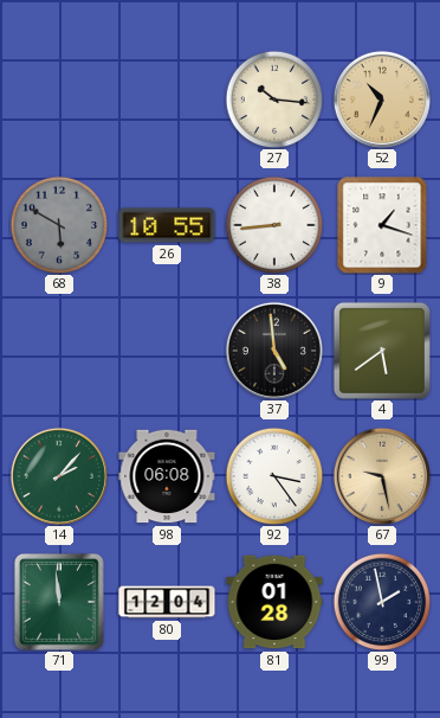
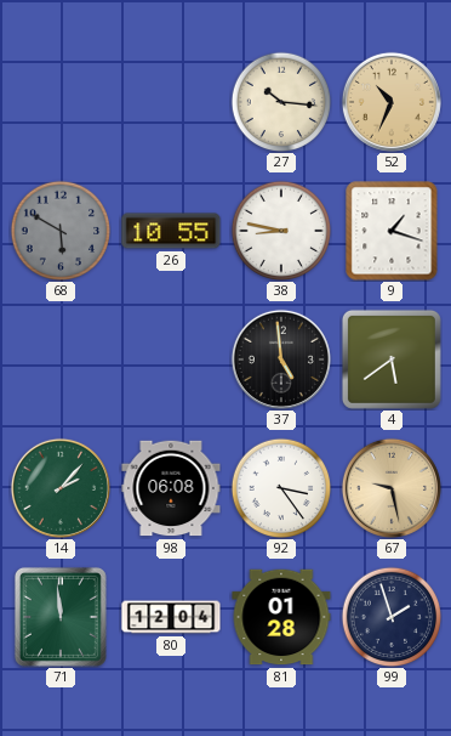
38: 8:44 -> 8:47 (281, 231)
99: 1:58 -> 1:57 (392, 617)
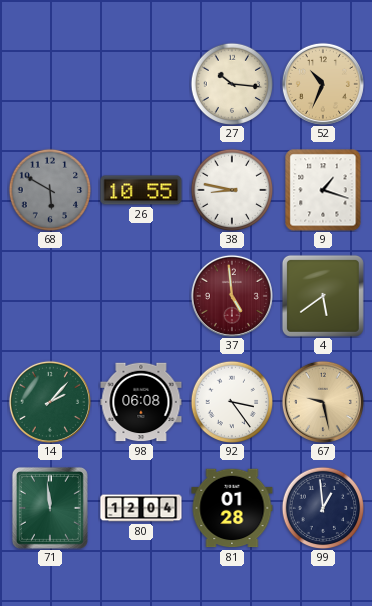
37 dial: black -> burgundy (232, 296)
99: 1:57 -> 12:59 (323, 508)
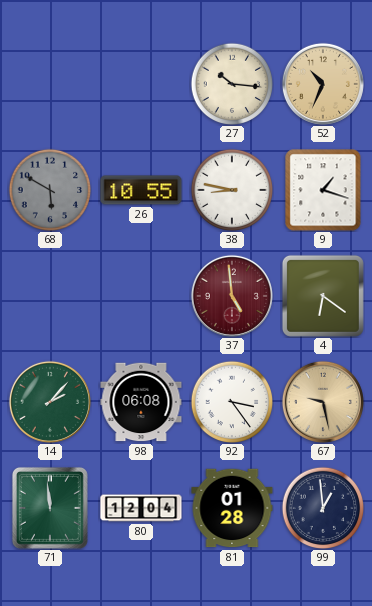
4: 5:39 -> 6:21 (323, 296)
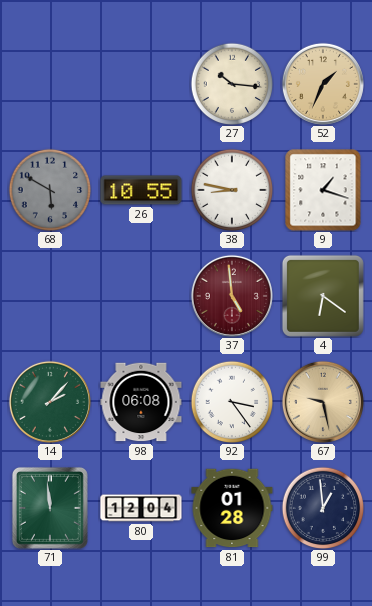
52: 10:34 -> 1:34 (323, 84)
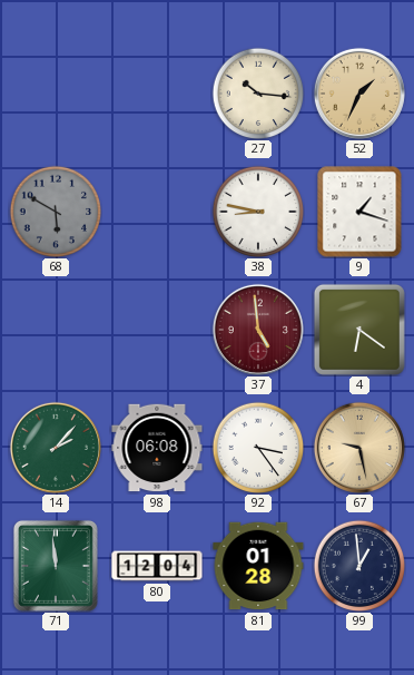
26: 10:55 -> none (141, 190)
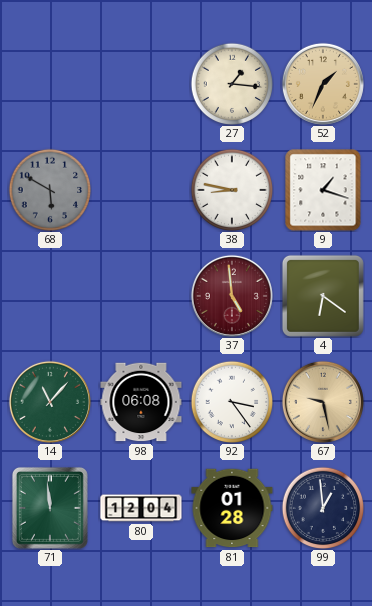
27: 10:16 -> 1:16 (232, 84)
14: 2:07 -> 11:07 (50, 402)
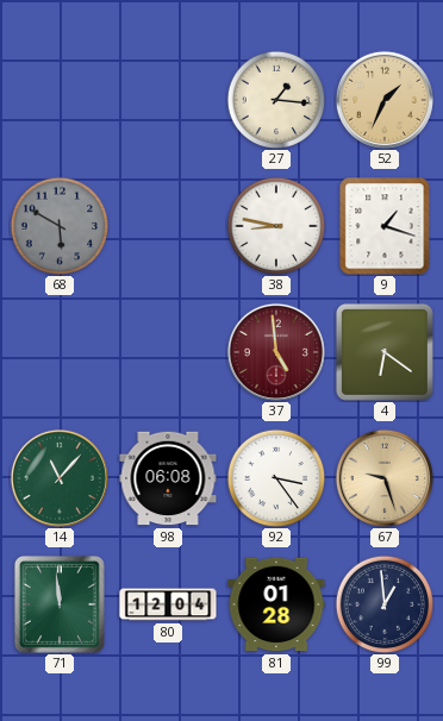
67: 9:28 -> 9:27 (385, 478)
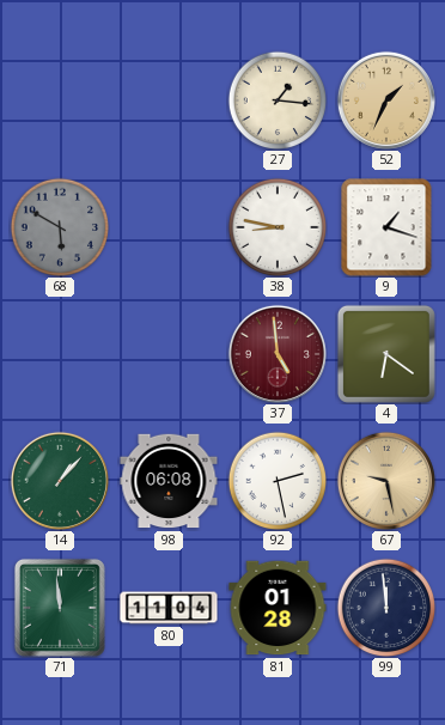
14: 11:07 -> 1:07 (60, 481)
92: 3:24 -> 2:28 (278, 481)
67: 9:27 -> 9:28 (386, 481)
80: 12:04 -> 11:04 (169, 608)
99: 12:59 -> 11:59 (386, 608)
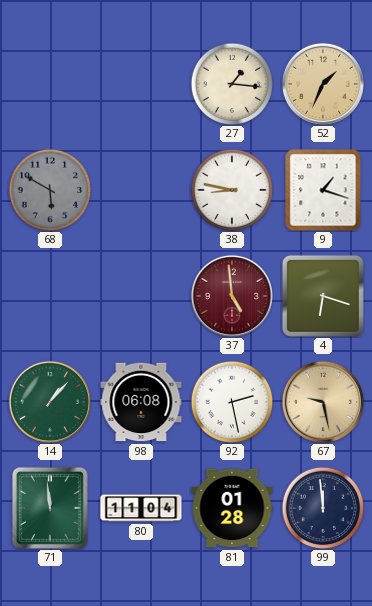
4: 6:21 -> 6:18 (323, 296)
